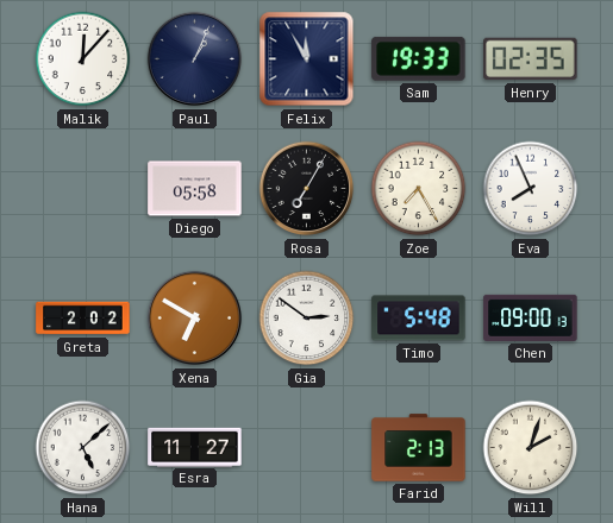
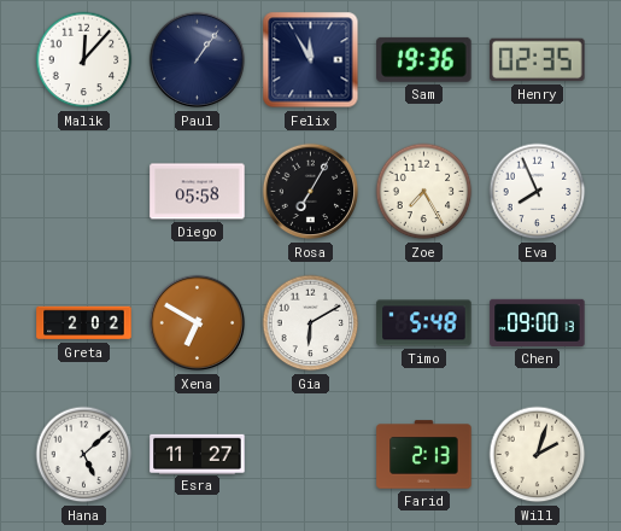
Paul: 1:04 -> 1:06 (198, 60)
Sam: 19:33 -> 19:36 (424, 59)
Gia: 2:51 -> 6:10 (311, 323)
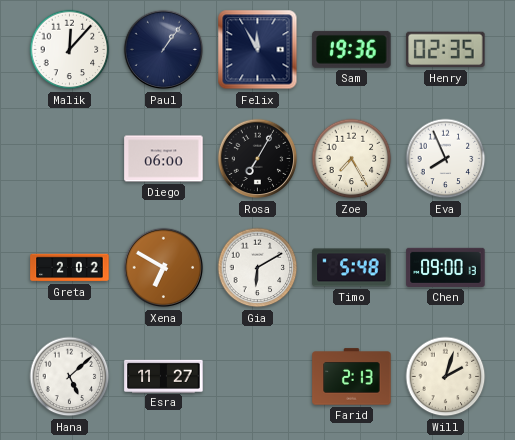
Diego: 05:58 -> 06:00 (164, 159)
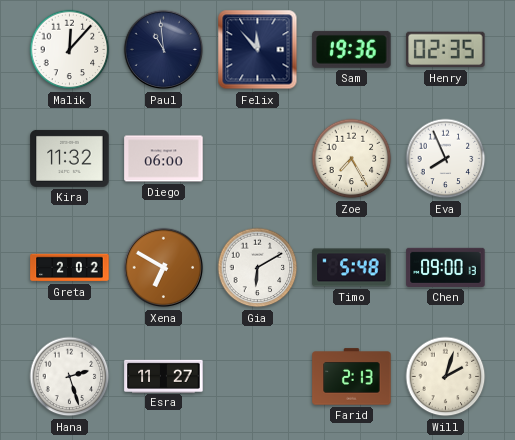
Paul: 1:06 -> 10:59 (164, 50)
Felix: 11:55 -> 11:53 (258, 50)
Kira: none -> 11:32 (70, 158)
Rosa: 7:05 -> none (258, 159)
Hana: 5:08 -> 2:27 (70, 377)
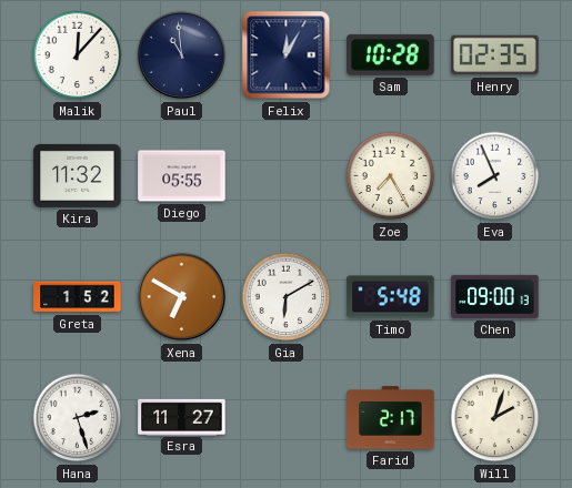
Felix: 11:53 -> 12:05 (287, 55)
Sam: 19:36 -> 10:28 (391, 54)
Diego: 06:00 -> 05:55 (182, 176)
Greta: 2:02 -> 1:52 (78, 297)
Farid: 2:13 -> 2:17 (391, 418)
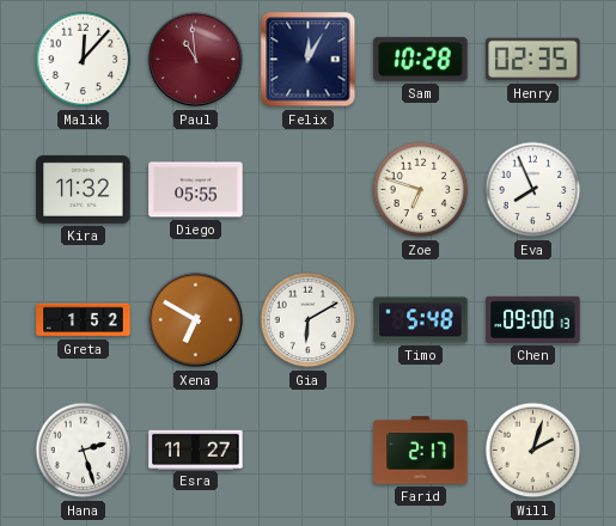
Paul dial: navy -> burgundy (196, 60)
Zoe: 7:25 -> 6:48 (421, 190)
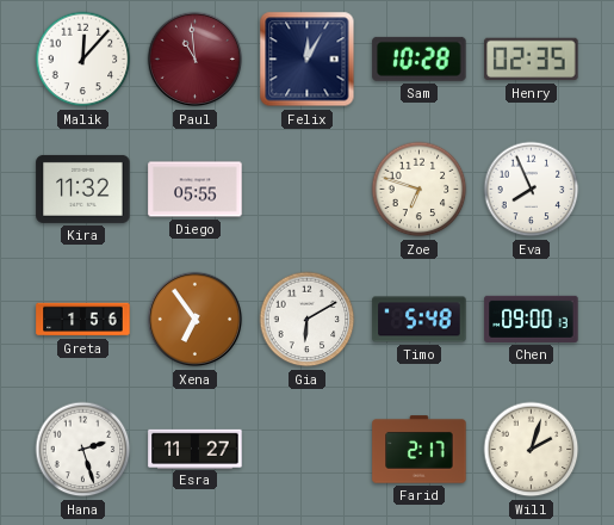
Greta: 1:52 -> 1:56 (83, 320)
Xena: 6:50 -> 6:54 (196, 320)
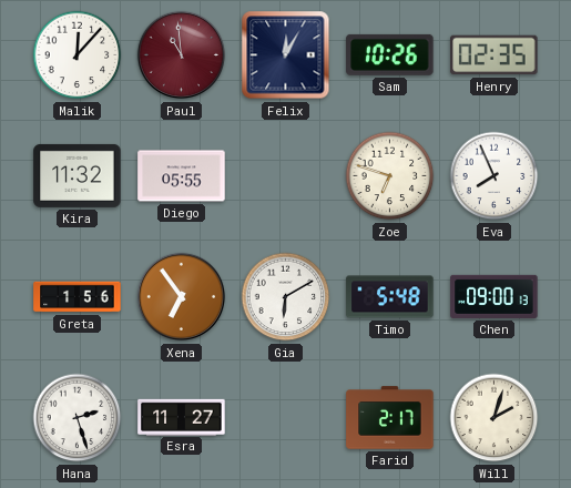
Sam: 10:28 -> 10:26 (390, 54)
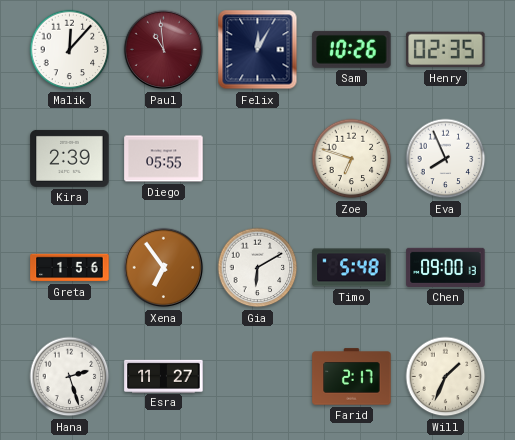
Kira: 11:32 -> 2:39 (70, 158)
Will: 2:03 -> 1:34 (446, 377)
